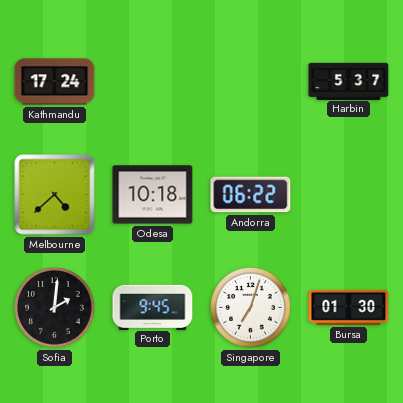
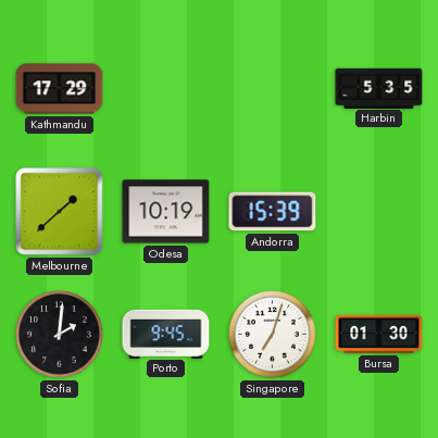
Kathmandu: 17:24 -> 17:29 (60, 89)
Harbin: 5:37 -> 5:35 (379, 88)
Melbourne: 4:38 -> 1:38 (60, 212)
Odesa: 10:18 -> 10:19 (166, 212)
Andorra: 06:22 -> 15:39 (273, 212)
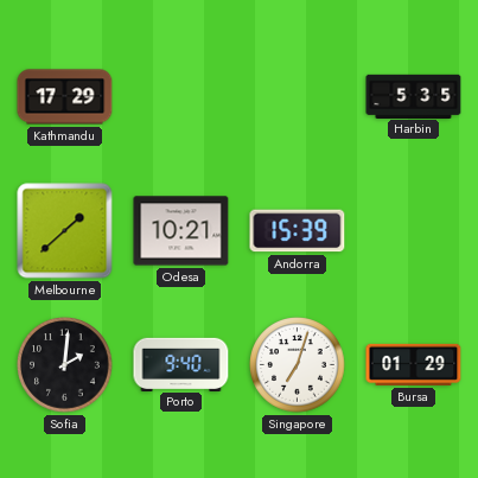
Odesa: 10:19 -> 10:21 (181, 231)
Porto: 9:45 -> 9:40 (181, 364)
Bursa: 01:30 -> 01:29 (414, 364)
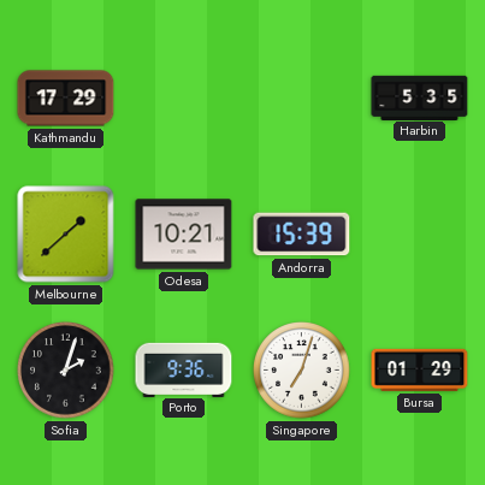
Sofia: 2:01 -> 2:03 (66, 371)
Porto: 9:40 -> 9:36 (184, 369)
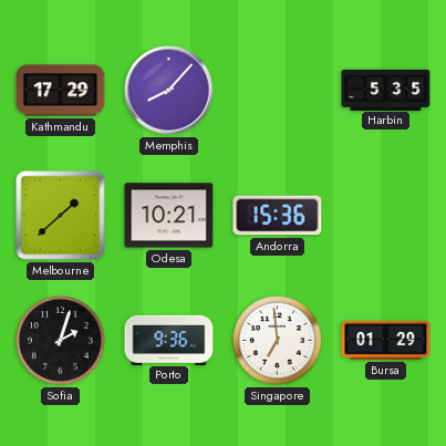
Memphis: none -> 8:07 (169, 91)
Andorra: 15:39 -> 15:36 (278, 216)
Singapore: 7:03 -> 6:59 (278, 341)
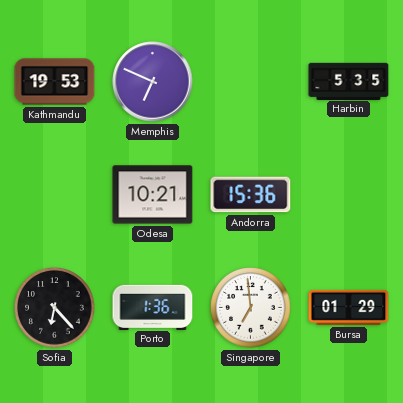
Kathmandu: 17:29 -> 19:53 (55, 82)
Memphis: 8:07 -> 6:49 (153, 82)
Melbourne: 1:38 -> none (61, 216)
Sofia: 2:03 -> 6:23 (55, 308)
Porto: 9:36 -> 1:36 (153, 307)
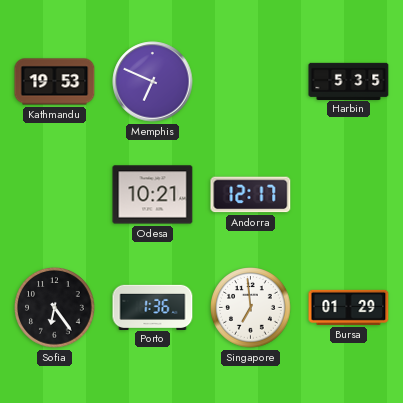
Andorra: 15:36 -> 12:17 (251, 195)
Sofia: 6:23 -> 6:24 (55, 308)
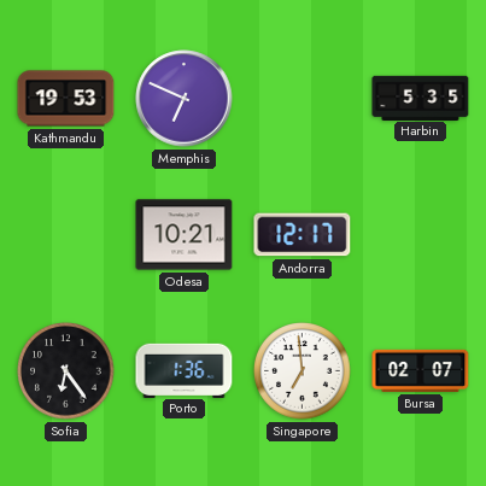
Bursa: 01:29 -> 02:07 (421, 370)
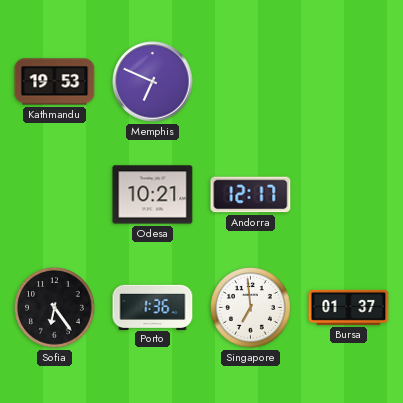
Harbin: 5:35 -> none (421, 98)
Bursa: 02:07 -> 01:37 (349, 307)
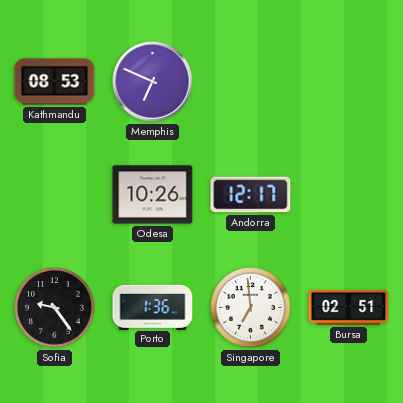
Kathmandu: 19:53 -> 08:53 (55, 82)
Odesa: 10:21 -> 10:26 (153, 195)
Sofia: 6:24 -> 9:24 (55, 308)
Bursa: 01:37 -> 02:51 (349, 307)
